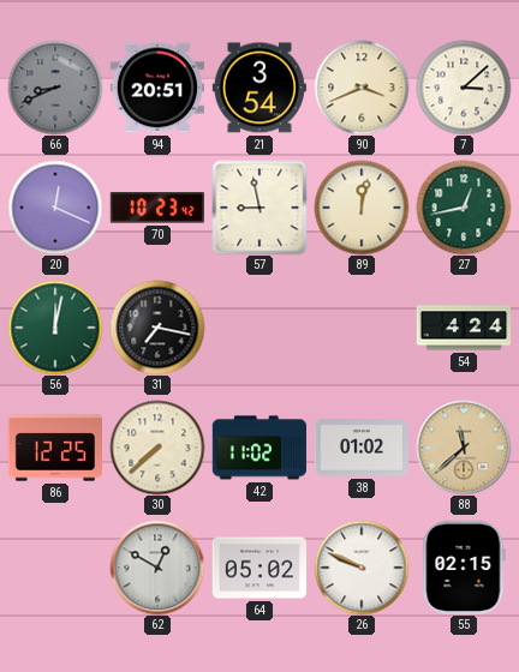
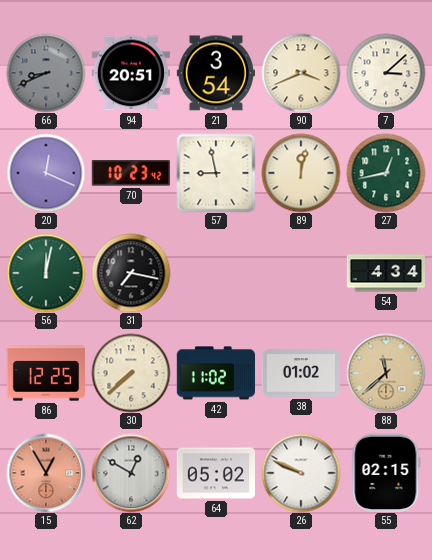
54: 4:24 -> 4:34 (385, 273)
15: none -> 12:55 (46, 473)
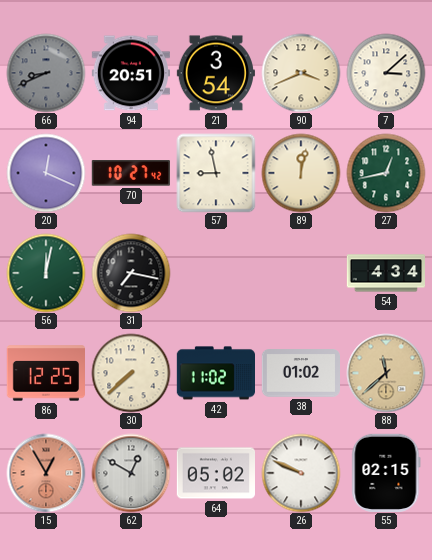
70: 10:23 -> 10:27 (131, 173)
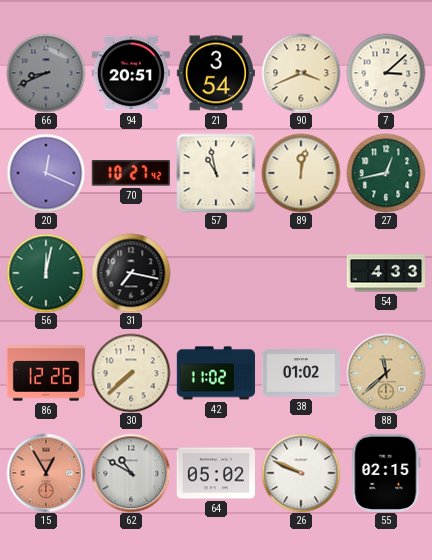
57: 8:58 -> 10:58 (216, 173)
54: 4:34 -> 4:33 (385, 273)
86: 12:25 -> 12:26 (45, 373)
62: 12:50 -> 10:50 (131, 473)
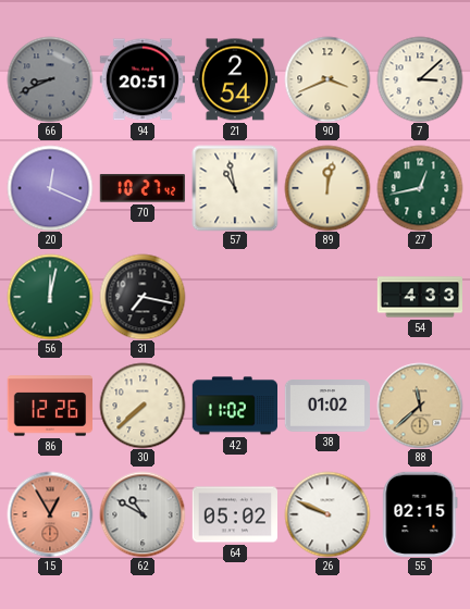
21: 3:54 -> 2:54 (234, 79)
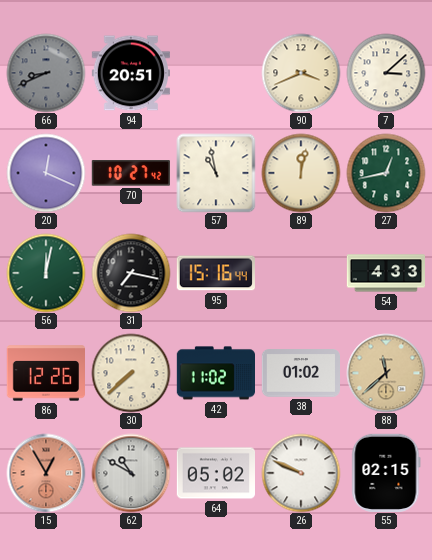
21: 2:54 -> none (234, 79)
95: none -> 15:16 (216, 273)
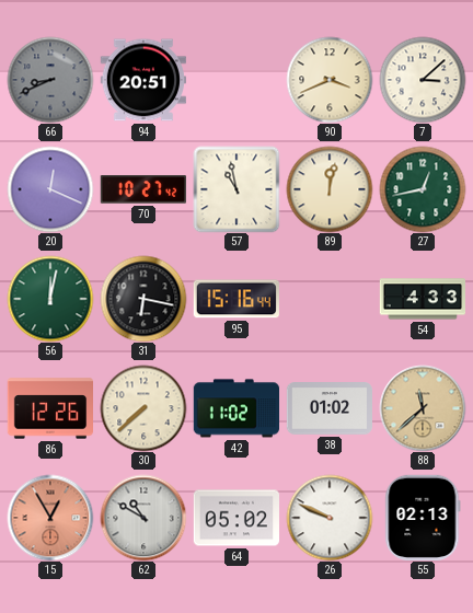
31: 7:17 -> 6:17 (143, 299)
55: 02:15 -> 02:13 (423, 517)
